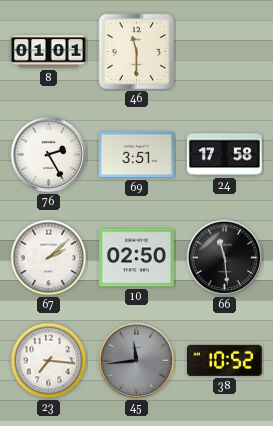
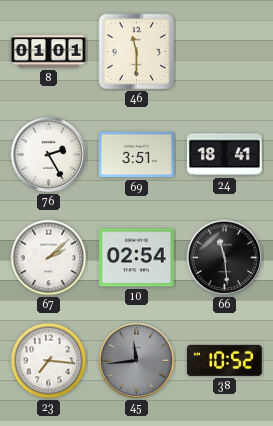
24: 17:58 -> 18:41 (224, 155)
10: 02:50 -> 02:54 (136, 258)
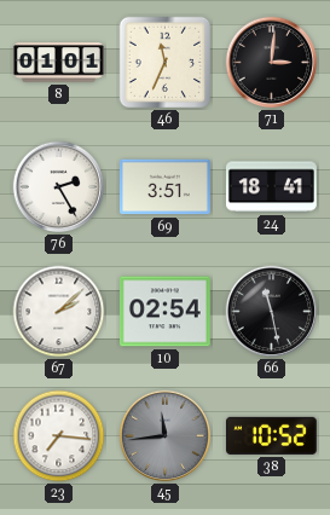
46: 11:30 -> 11:34 (166, 63)
71: none -> 3:01 (272, 63)
66: 11:29 -> 11:28 (272, 312)
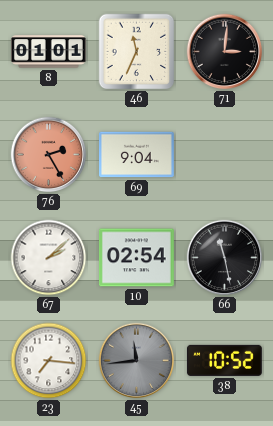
76 dial: white -> salmon (49, 155)
69: 3:51 -> 9:04 (136, 155)
24: 18:41 -> none (271, 187)
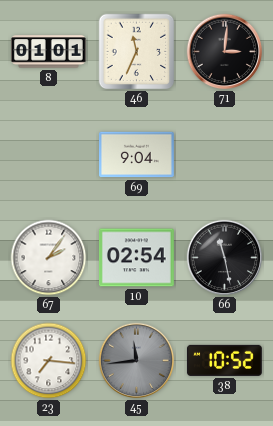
76: 2:25 -> none (49, 155)
67: 2:08 -> 2:06 (49, 258)
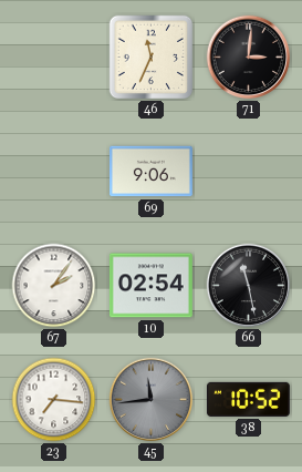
8: 01:01 -> none (48, 52)
69: 9:04 -> 9:06 (150, 172)
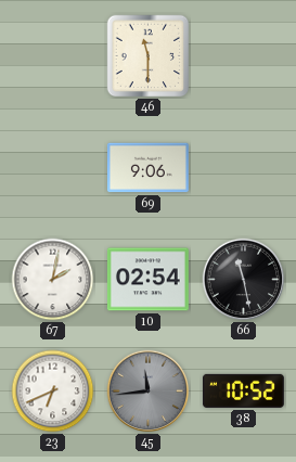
46: 11:34 -> 11:30 (149, 56)
71: 3:01 -> none (249, 58)
67: 2:06 -> 2:02 (53, 280)
23: 7:16 -> 6:41 (53, 392)
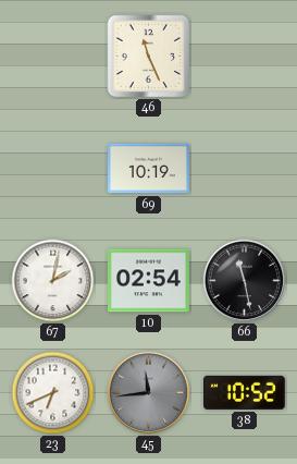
46: 11:30 -> 11:26 (149, 57)
69: 9:06 -> 10:19 (148, 169)
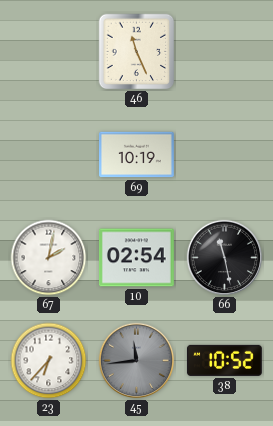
23: 6:41 -> 6:37 (49, 361)
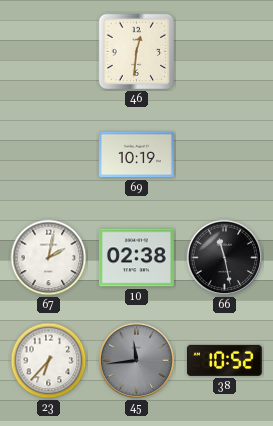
46: 11:26 -> 12:31 (137, 52)
10: 02:54 -> 02:38 (136, 258)
